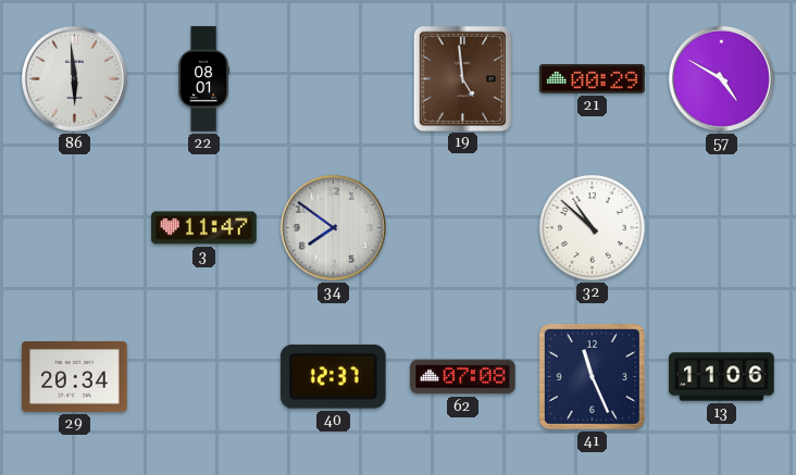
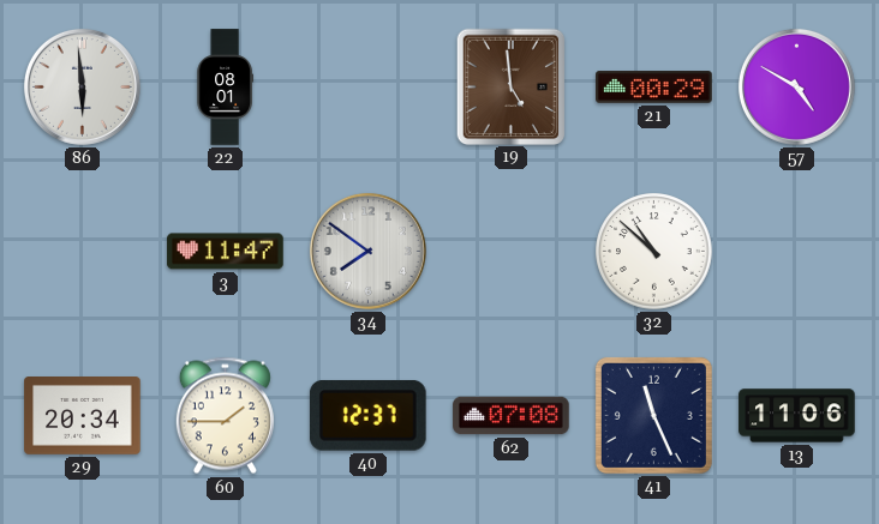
60: none -> 1:45 (225, 416)
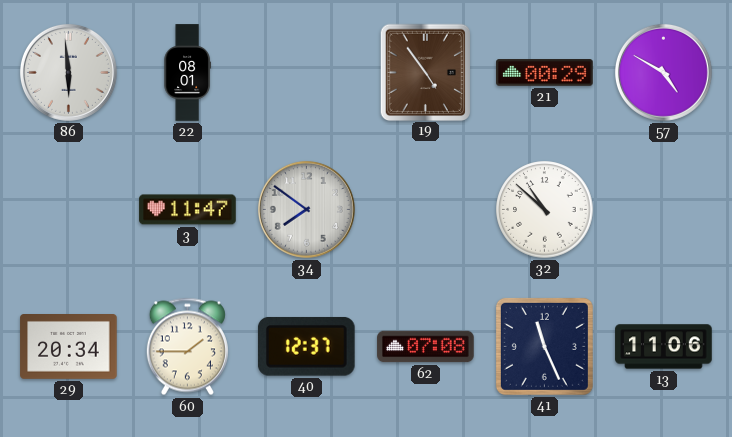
19: 4:59 -> 4:54 (425, 72)
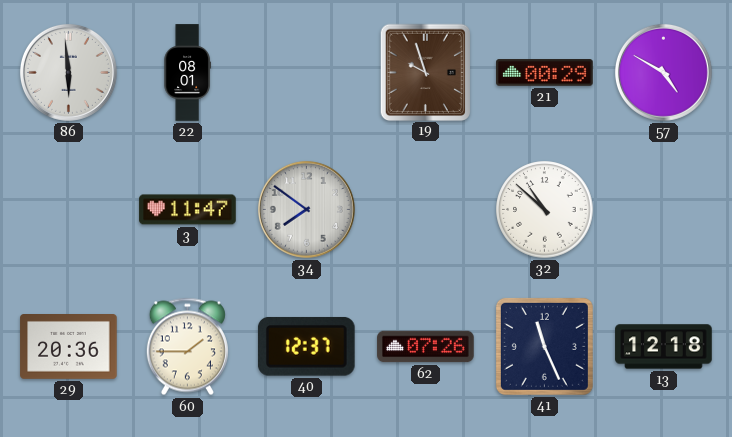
19: 4:54 -> 9:57 (425, 72)
29: 20:34 -> 20:36 (69, 347)
62: 07:08 -> 07:26 (426, 347)
13: 11:06 -> 12:18 (664, 347)
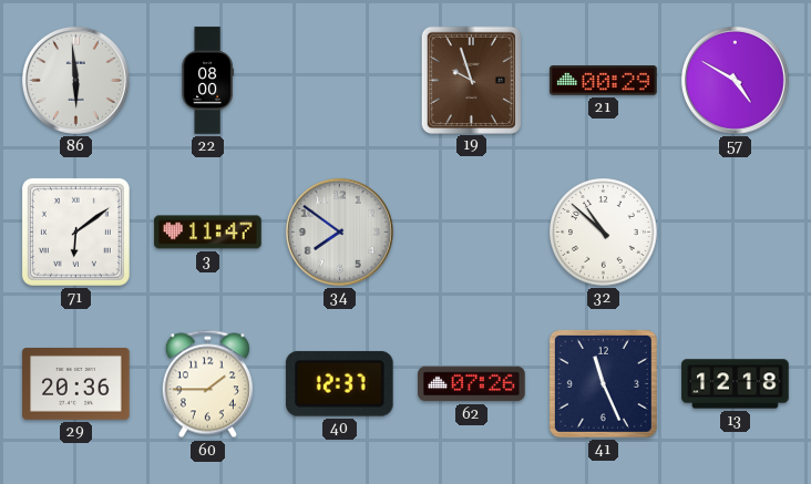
22: 08:01 -> 08:00 (207, 81)
71: none -> 6:09 (75, 231)
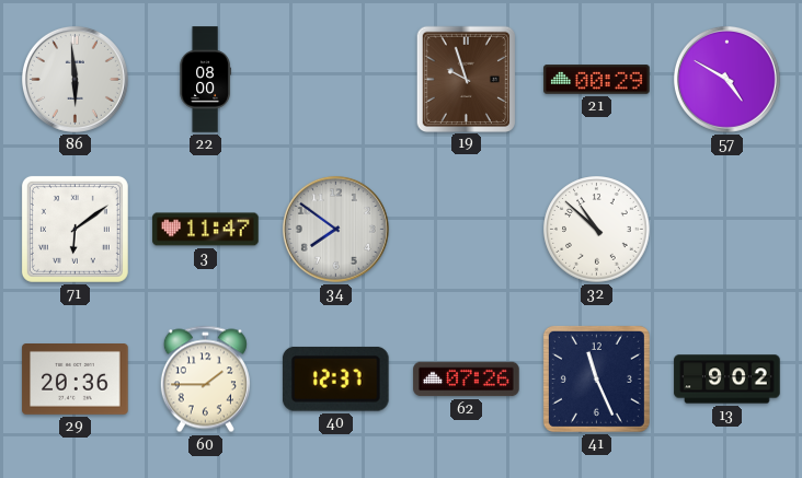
13: 12:18 -> 9:02 (727, 380)
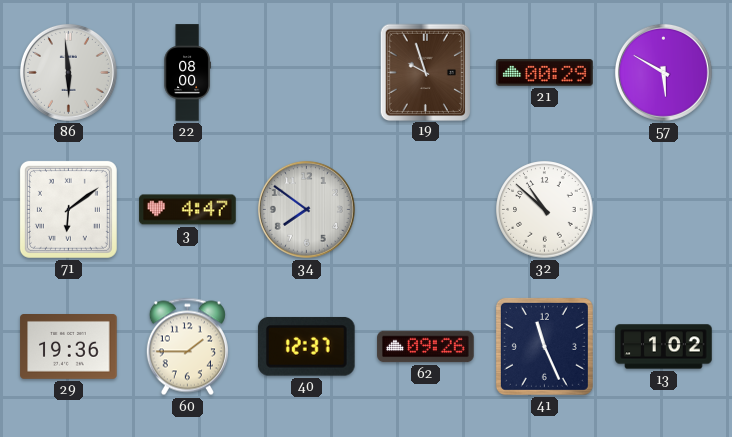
57: 4:50 -> 5:50 (663, 72)
3: 11:47 -> 4:47 (188, 210)
29: 20:36 -> 19:36 (69, 347)
62: 07:26 -> 09:26 (426, 347)
13: 9:02 -> 1:02 (664, 347)
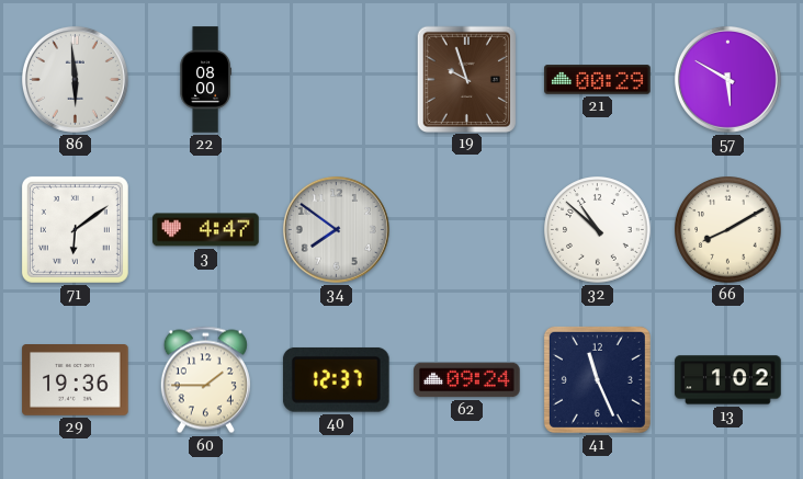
66: none -> 8:10 (728, 230)
62: 09:26 -> 09:24 (467, 380)
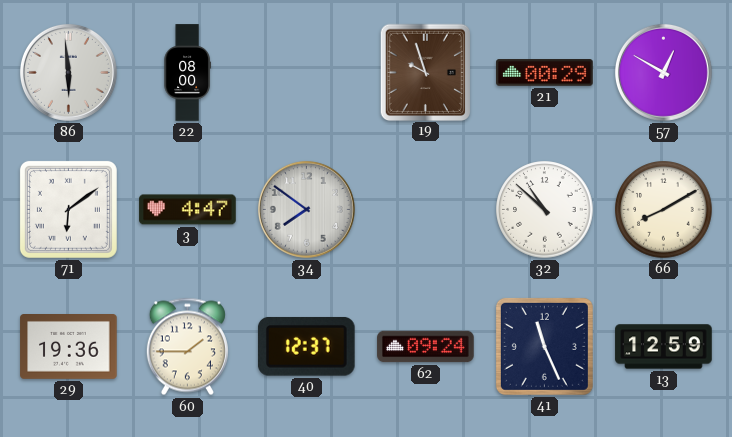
57: 5:50 -> 12:50 (663, 72)
13: 1:02 -> 12:59 (664, 347)
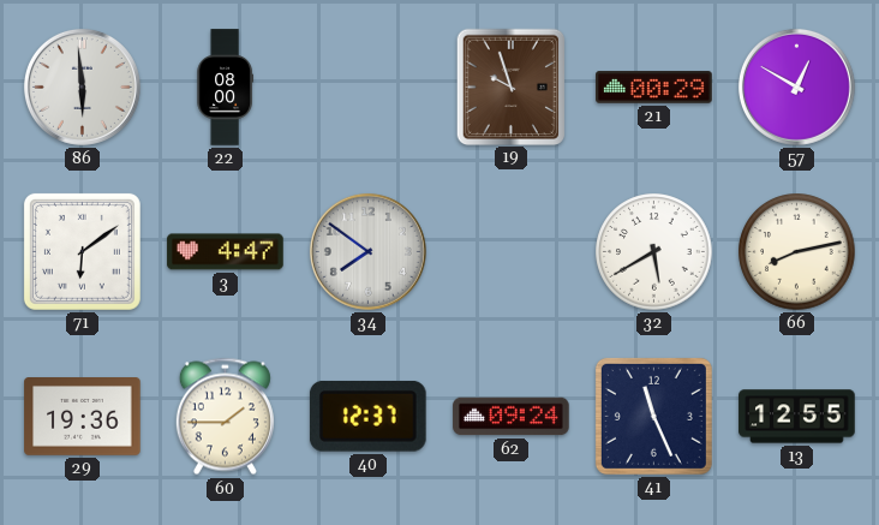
32: 10:52 -> 5:40 (654, 252)
66: 8:10 -> 8:13 (797, 252)
13: 12:59 -> 12:55 (797, 417)
